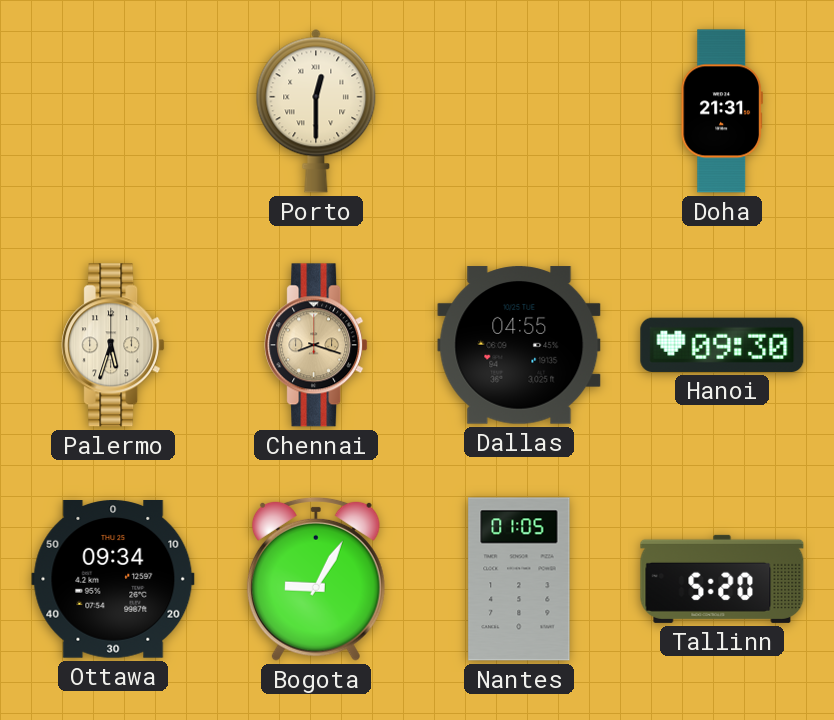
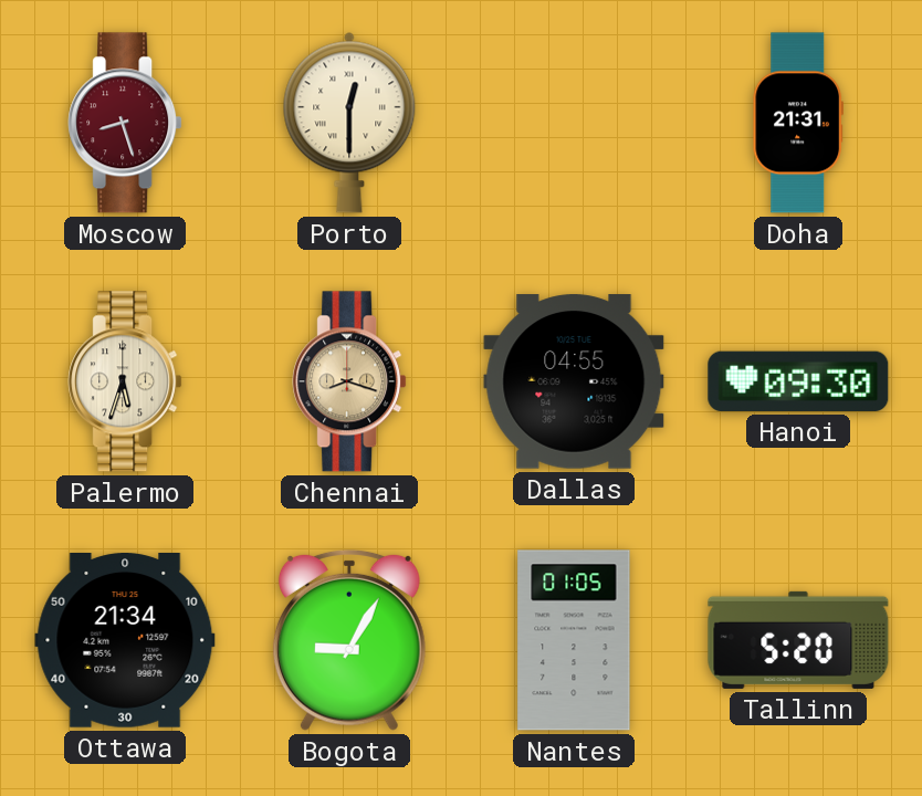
Moscow: none -> 8:27 (125, 123)
Ottawa: 09:34 -> 21:34 (125, 641)
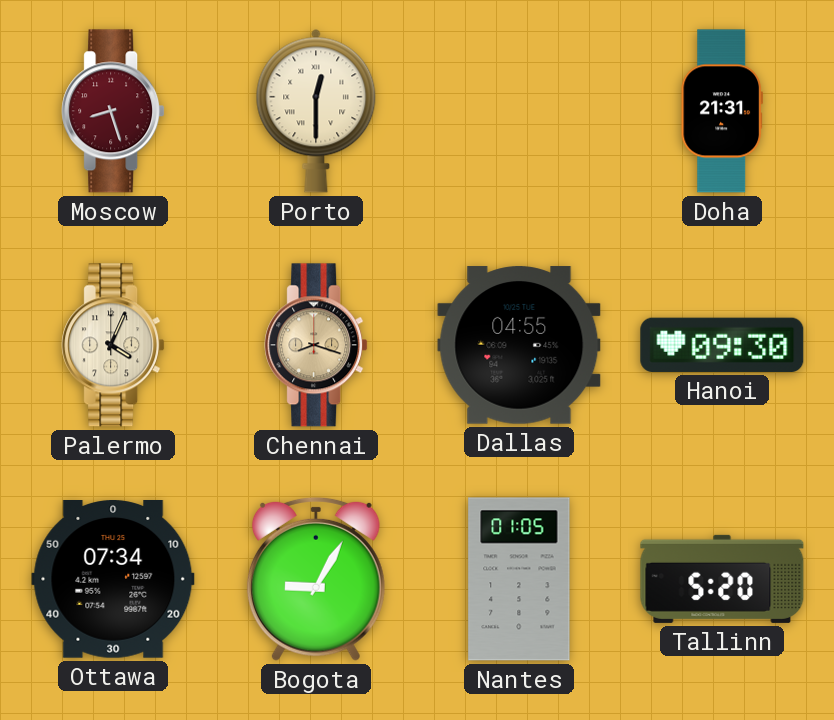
Palermo: 5:33 -> 4:04 (113, 345)
Ottawa: 21:34 -> 07:34 (113, 580)
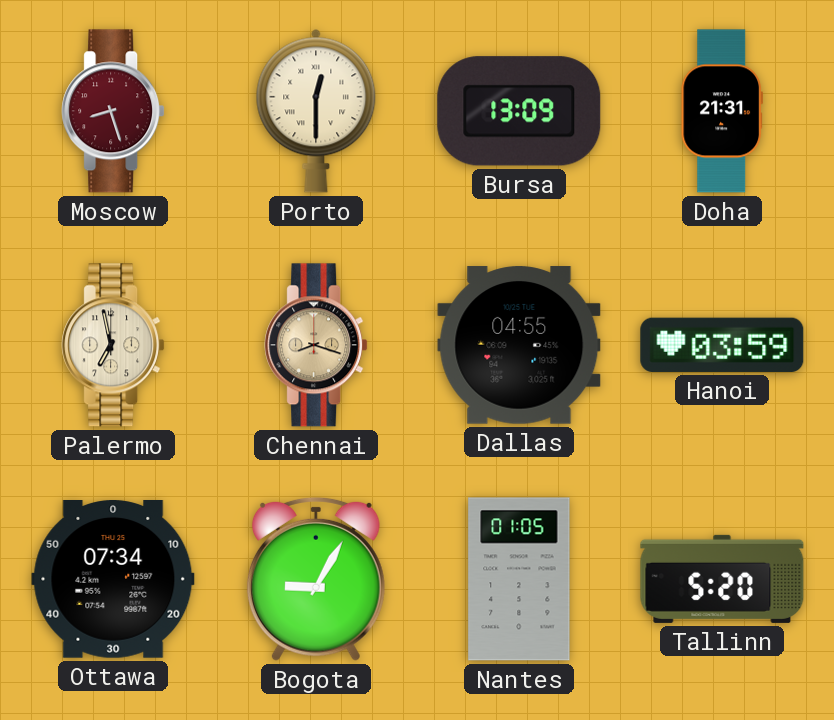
Bursa: none -> 13:09 (519, 111)
Palermo: 4:04 -> 6:58 (113, 345)
Hanoi: 09:30 -> 03:59 (722, 345)
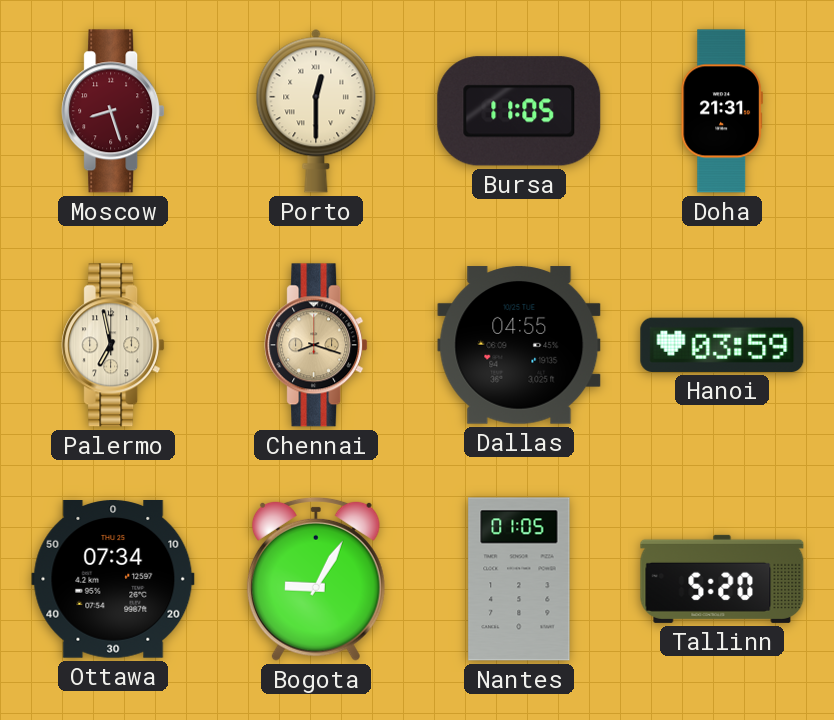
Bursa: 13:09 -> 11:05 (519, 111)
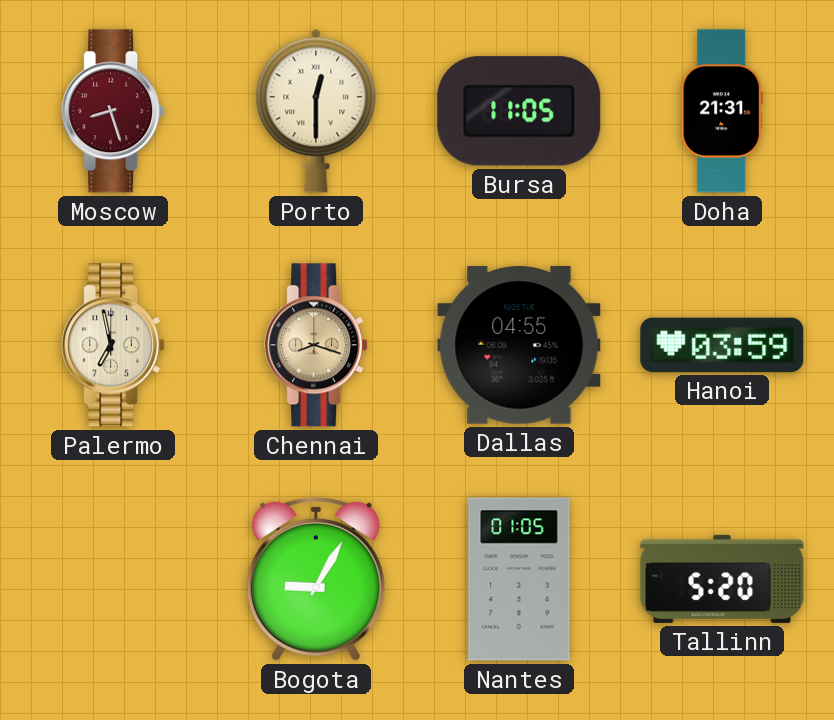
Ottawa: 07:34 -> none (113, 580)
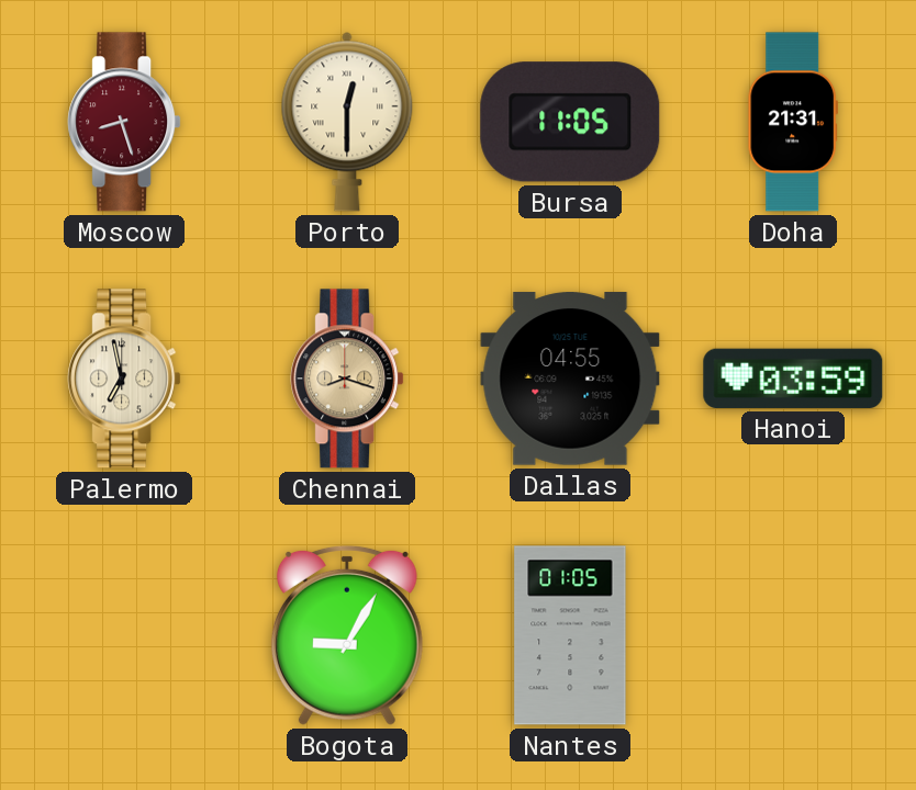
Tallinn: 5:20 -> none (722, 579)
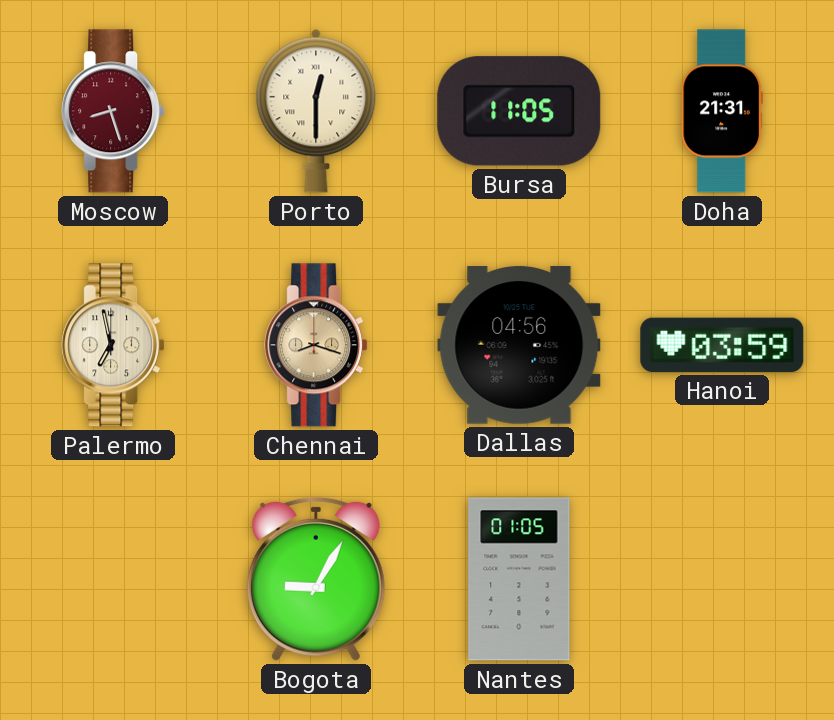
Dallas: 04:55 -> 04:56 (519, 345)
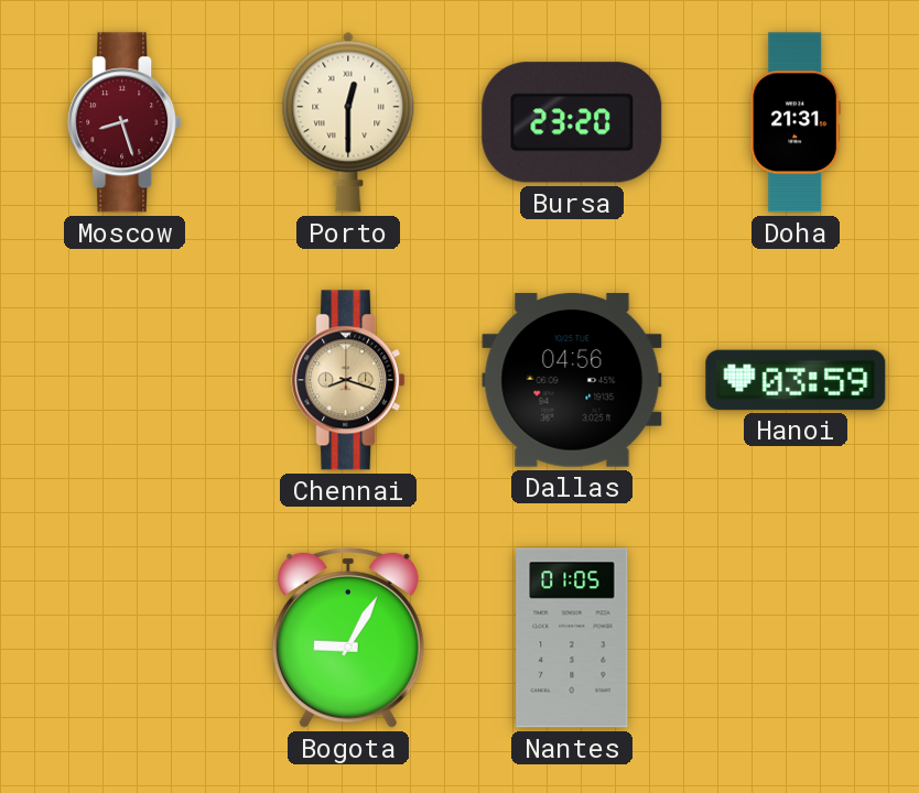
Bursa: 11:05 -> 23:20 (572, 122)
Palermo: 6:58 -> none (113, 345)
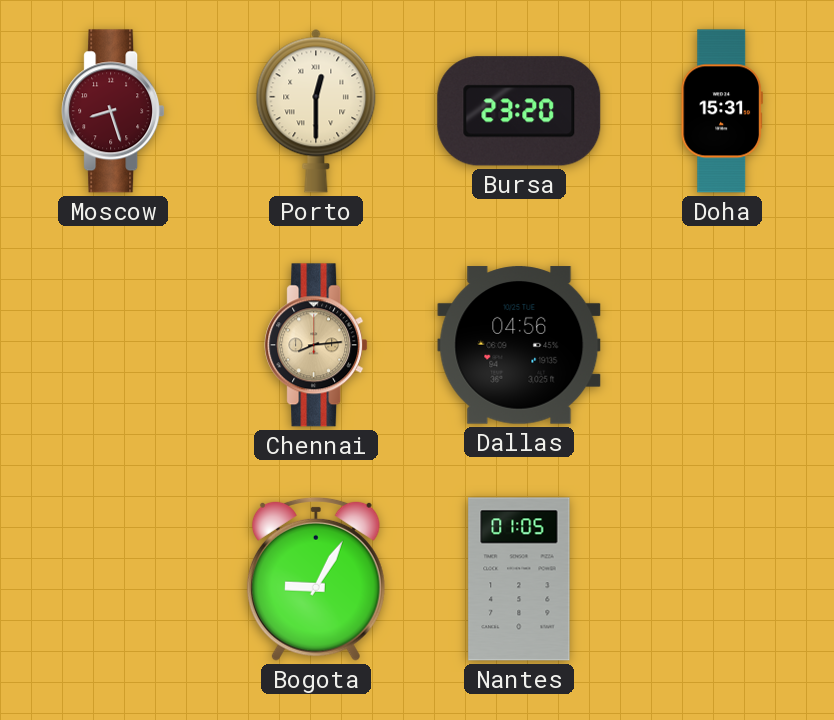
Doha: 21:31 -> 15:31 (721, 111)
Chennai: 8:18 -> 8:14 (316, 345)
Hanoi: 03:59 -> none (796, 380)
